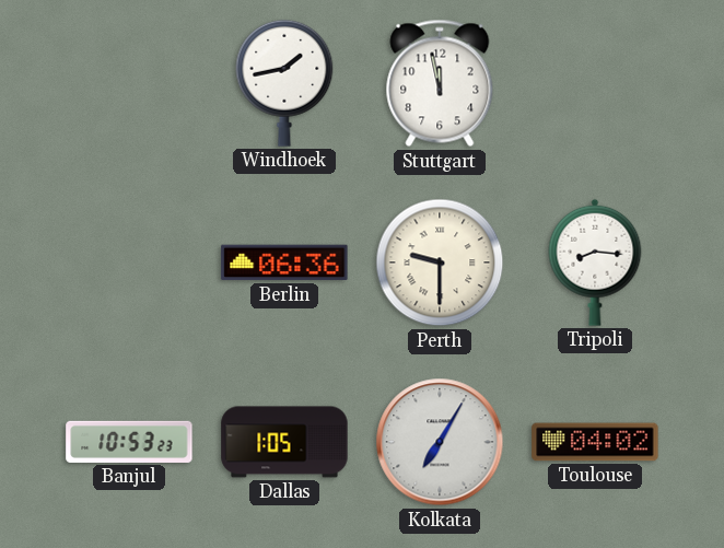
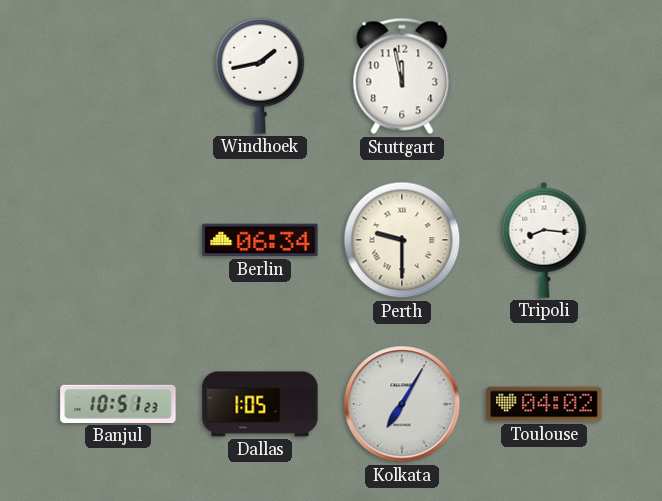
Berlin: 06:36 -> 06:34 (260, 240)
Banjul: 10:53 -> 10:51 (118, 404)
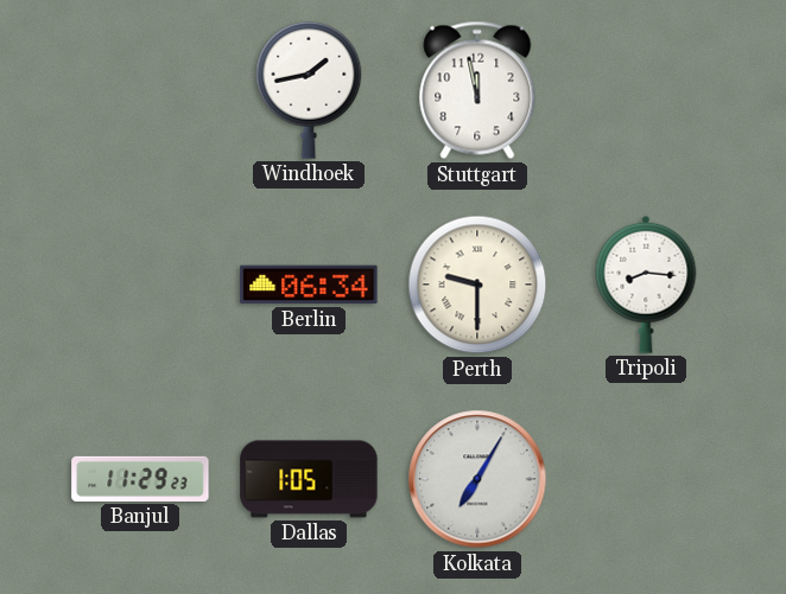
Banjul: 10:51 -> 11:29 (140, 479)
Toulouse: 04:02 -> none (544, 404)
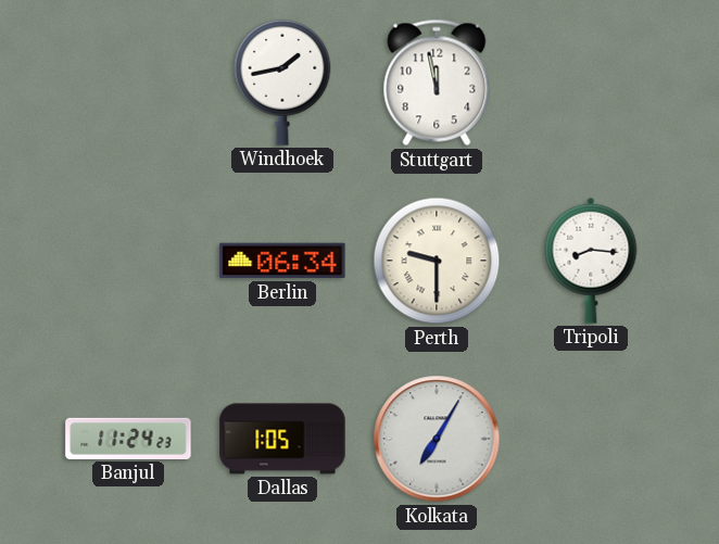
Banjul: 11:29 -> 11:24 (128, 439)
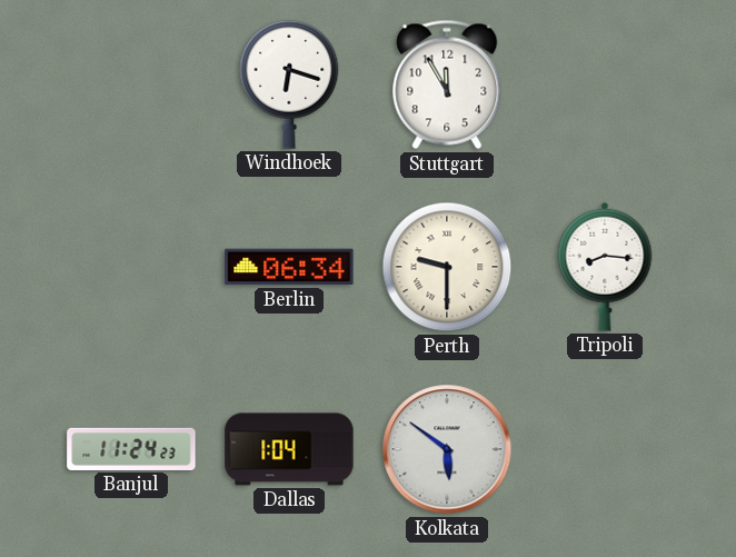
Windhoek: 1:43 -> 6:18 (289, 84)
Stuttgart: 11:58 -> 11:55 (447, 84)
Dallas: 1:05 -> 1:04 (289, 449)
Kolkata: 7:05 -> 5:51 (447, 449)
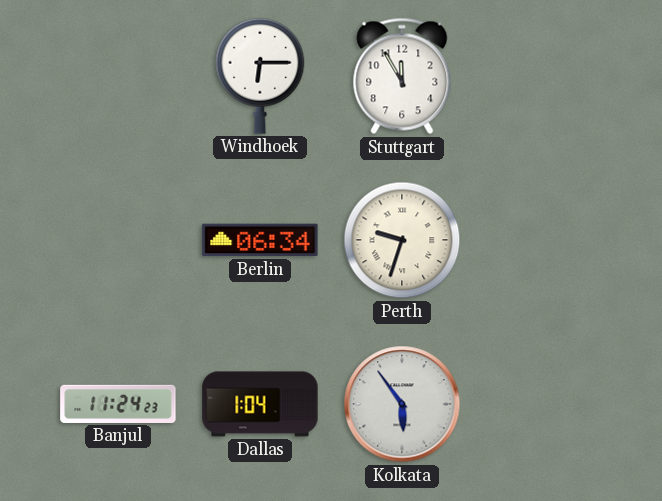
Windhoek: 6:18 -> 6:15 (260, 76)
Perth: 9:30 -> 9:33 (402, 240)
Tripoli: 8:16 -> none (605, 267)
Kolkata: 5:51 -> 5:54 (402, 404)
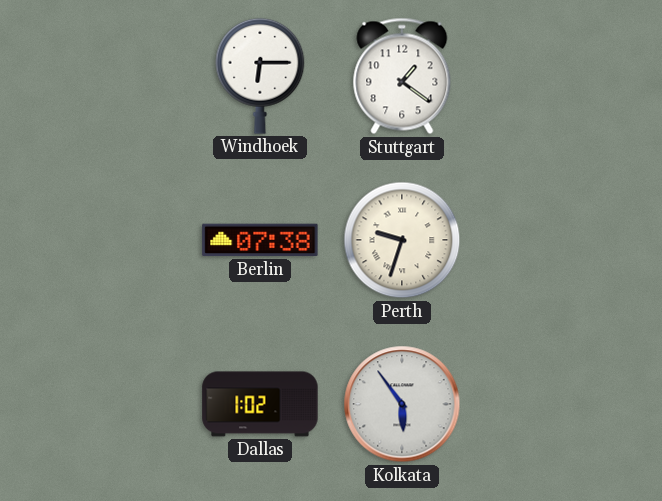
Stuttgart: 11:55 -> 1:21 (402, 76)
Berlin: 06:34 -> 07:38 (260, 240)
Banjul: 11:24 -> none (118, 404)
Dallas: 1:04 -> 1:02 (260, 404)
